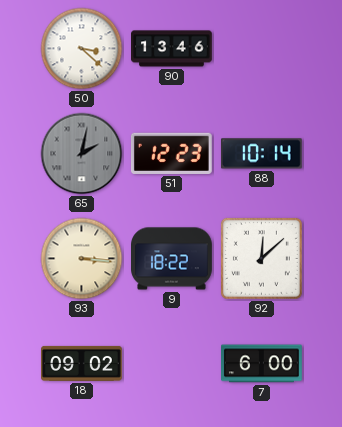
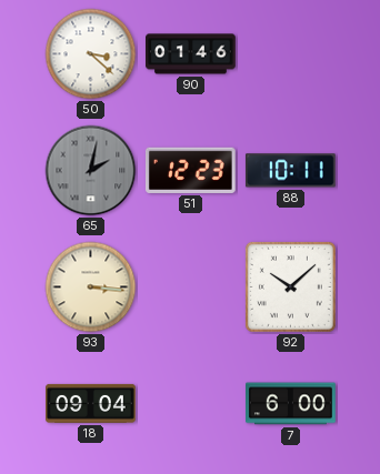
90: 13:46 -> 01:46 (191, 54)
88: 10:14 -> 10:11 (290, 171)
9: 18:22 -> none (172, 259)
92: 12:08 -> 10:08 (290, 286)
18: 09:02 -> 09:04 (91, 403)
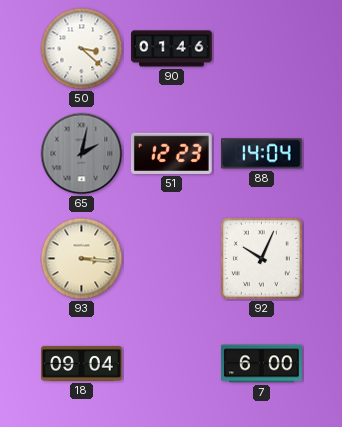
88: 10:11 -> 14:04 (261, 154)
92: 10:08 -> 10:04 (261, 258)
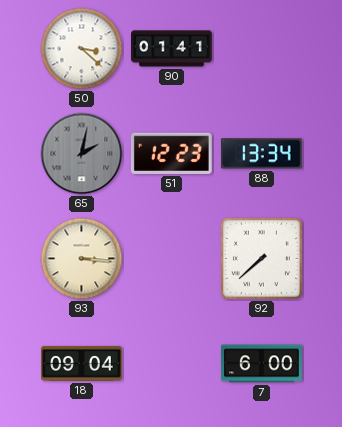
90: 01:46 -> 01:41 (172, 49)
88: 14:04 -> 13:34 (261, 154)
92: 10:04 -> 7:38 (261, 258)
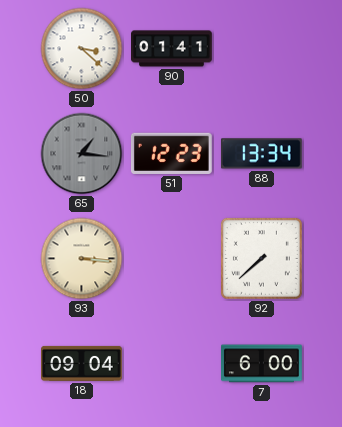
65: 2:02 -> 1:16 (82, 154)
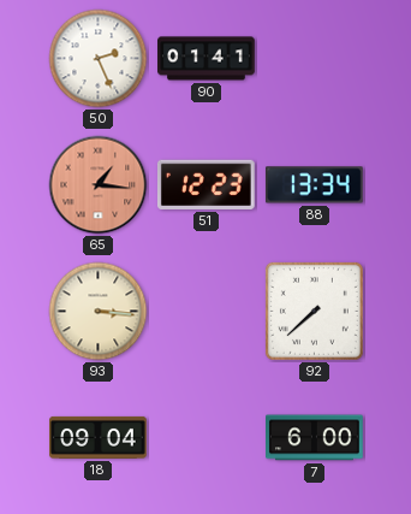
50: 3:22 -> 2:26 (99, 59)
65 dial: grey -> salmon (99, 185)
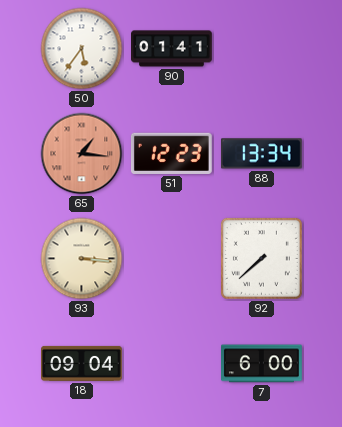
50: 2:26 -> 5:36 (82, 49)
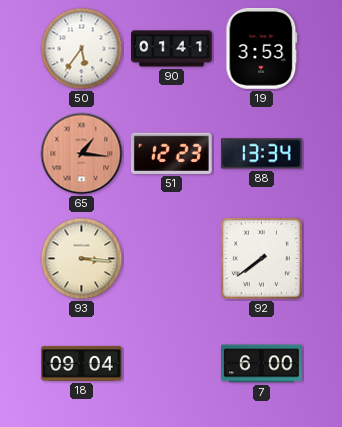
19: none -> 3:53 (262, 48)
92: 7:38 -> 7:39 (261, 258)
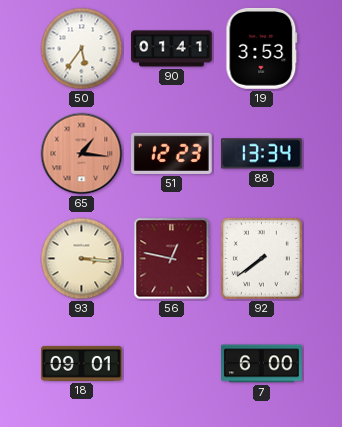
56: none -> 12:47 (172, 259)
18: 09:04 -> 09:01 (82, 363)
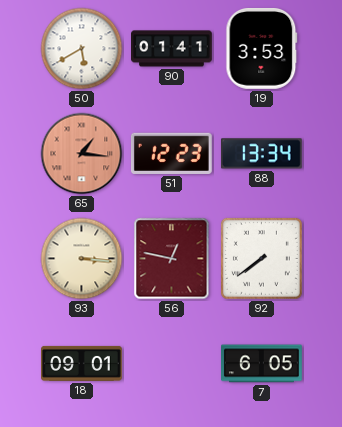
50: 5:36 -> 5:40 (82, 49)
7: 6:00 -> 6:05 (262, 364)
